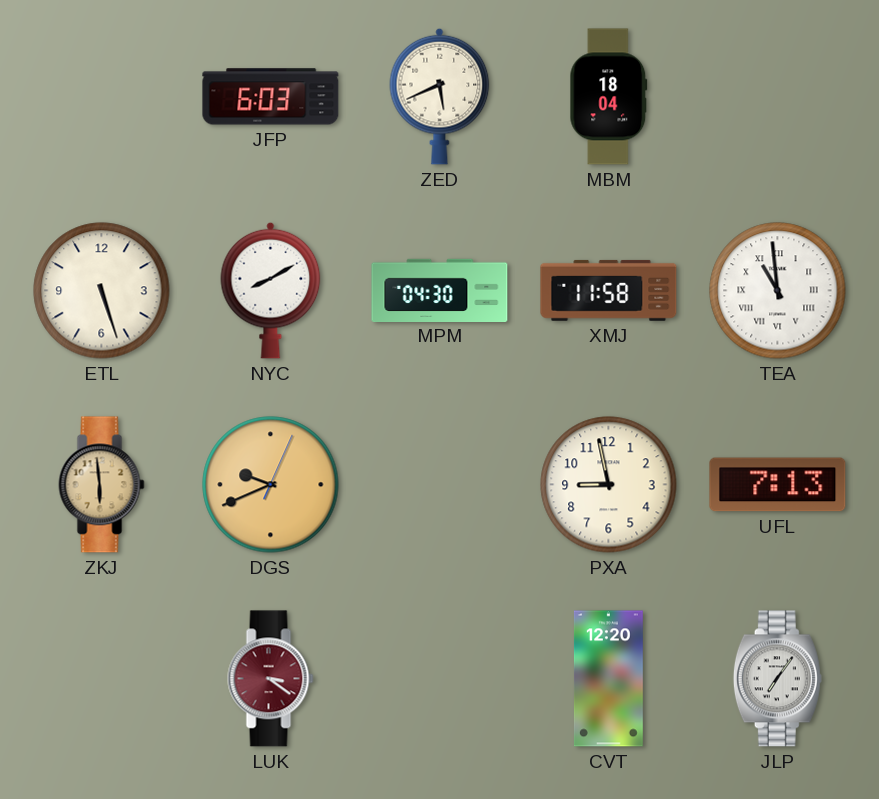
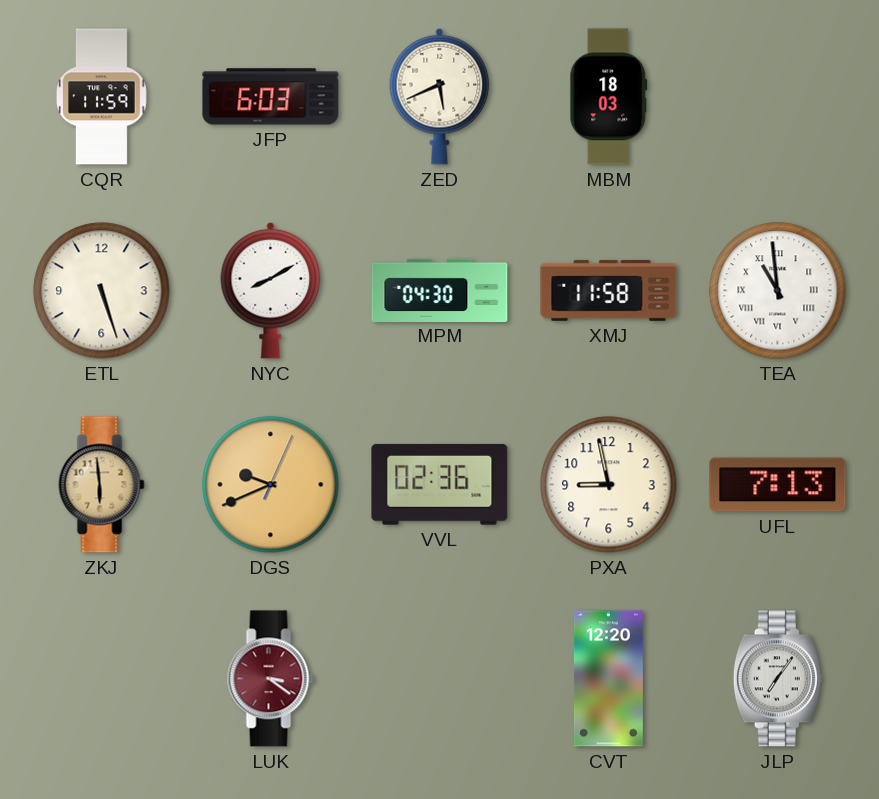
CQR: none -> 11:59 (102, 97)
MBM: 18:04 -> 18:03 (609, 97)
VVL: none -> 02:36 (440, 485)
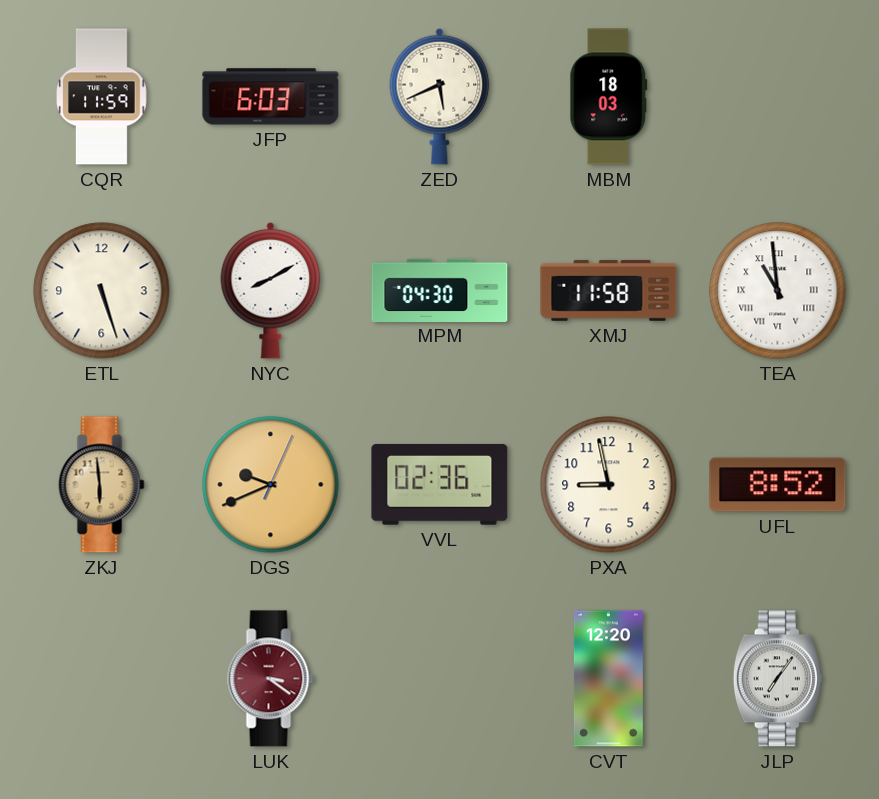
UFL: 7:13 -> 8:52 (778, 485)
